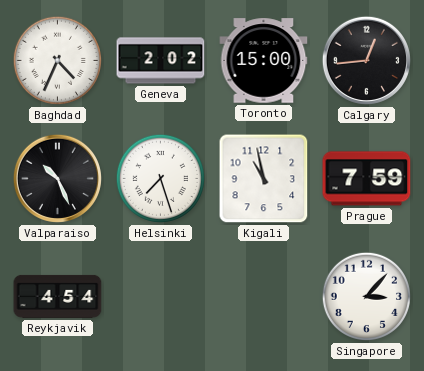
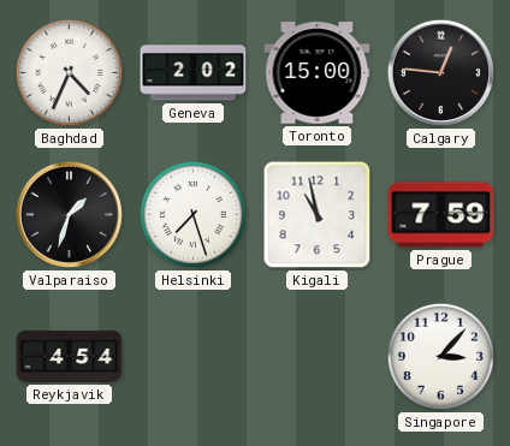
Calgary: 12:44 -> 12:46 (440, 72)
Valparaiso: 10:26 -> 1:33 (69, 214)
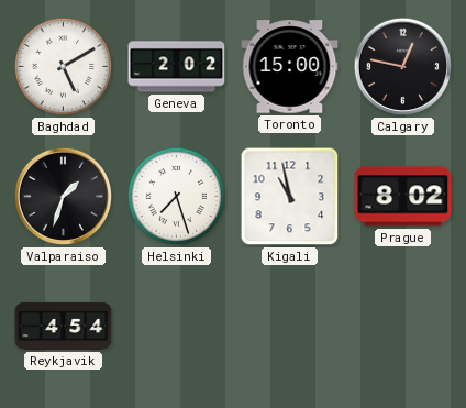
Baghdad: 4:34 -> 5:10 (63, 66)
Calgary: 12:46 -> 12:47 (402, 66)
Prague: 7:59 -> 8:02 (403, 197)
Singapore: 3:07 -> none (440, 356)
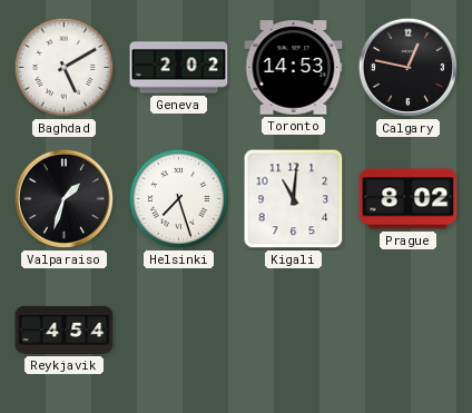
Toronto: 15:00 -> 14:53 (294, 68)
Kigali: 10:58 -> 11:01 (294, 199)
